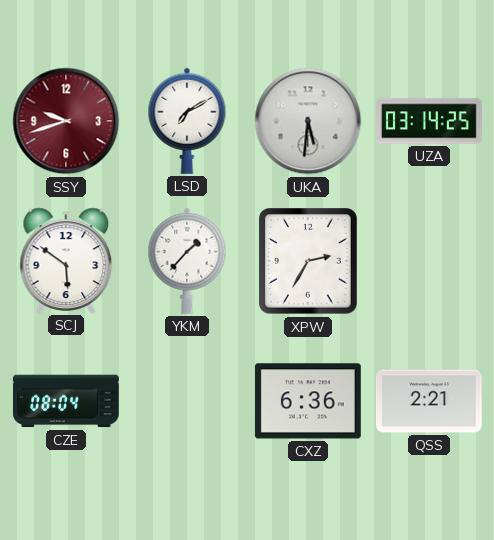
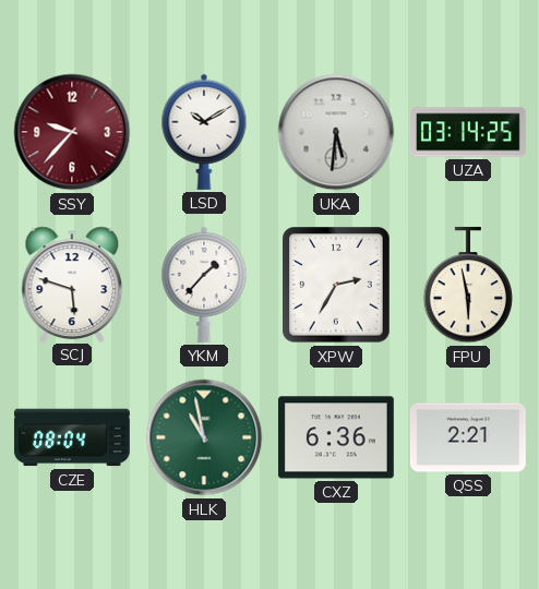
SSY: 9:42 -> 9:37 (72, 132)
LSD: 7:10 -> 10:10 (204, 132)
SCJ: 5:51 -> 5:48 (72, 284)
FPU: none -> 5:58 (468, 285)
HLK: none -> 10:58 (204, 437)
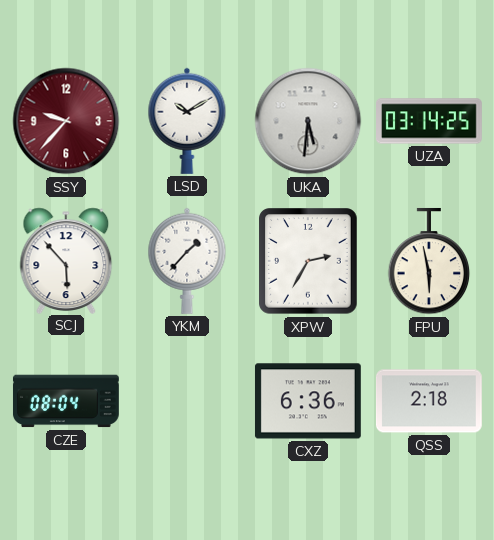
SCJ: 5:48 -> 5:53 (66, 260)
HLK: 10:58 -> none (204, 437)
QSS: 2:21 -> 2:18 (429, 401)
